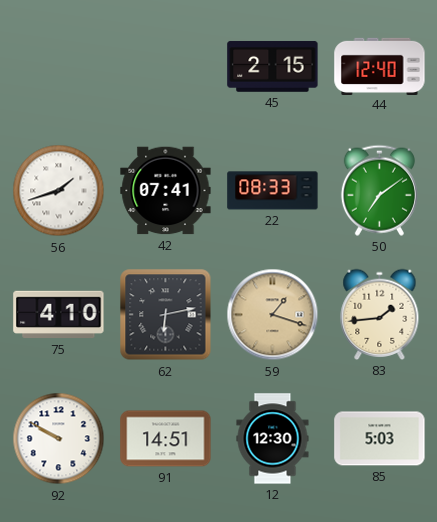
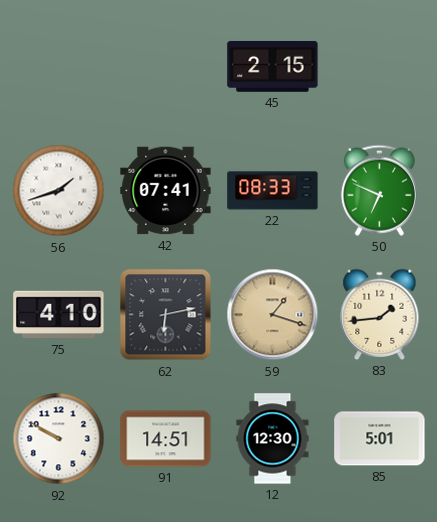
44: 12:40 -> none (380, 66)
50: 7:09 -> 6:49 (379, 190)
85: 5:03 -> 5:01 (380, 439)
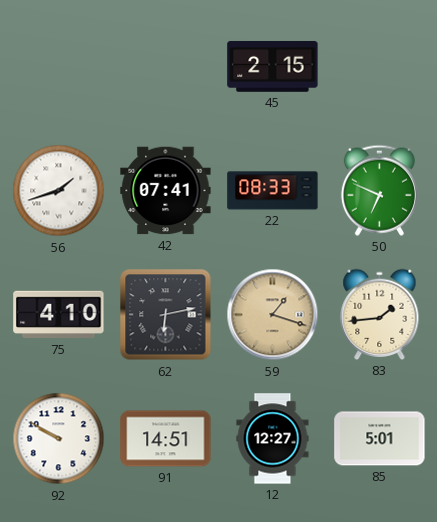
12: 12:30 -> 12:27 (273, 439)
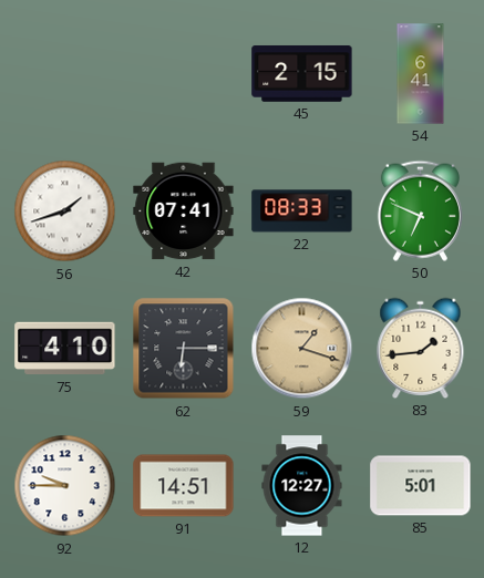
54: none -> 6:41 (421, 74)
62: 6:13 -> 6:15 (184, 349)
92: 9:50 -> 9:45 (65, 486)
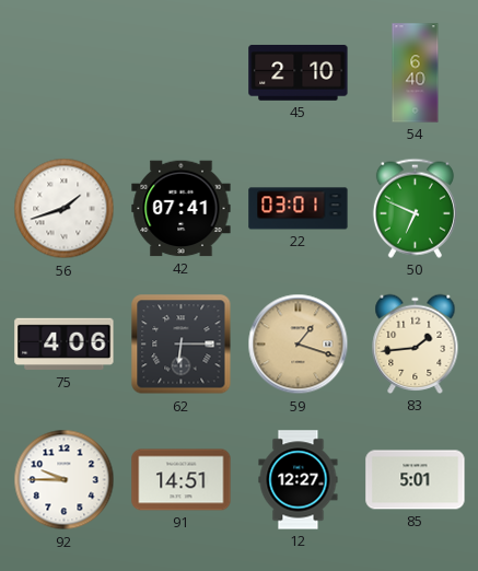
45: 2:15 -> 2:10 (299, 73)
54: 6:41 -> 6:40 (416, 73)
22: 08:33 -> 03:01 (299, 209)
75: 4:10 -> 4:06 (65, 345)
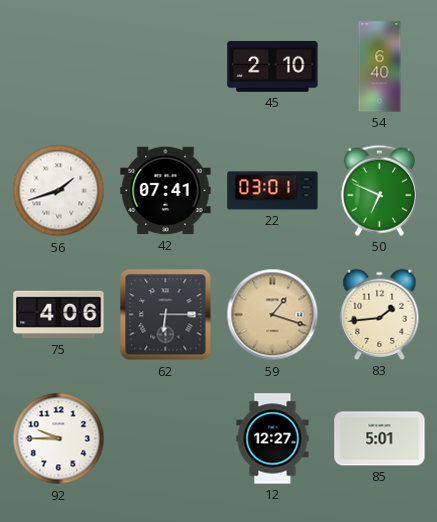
91: 14:51 -> none (182, 480)
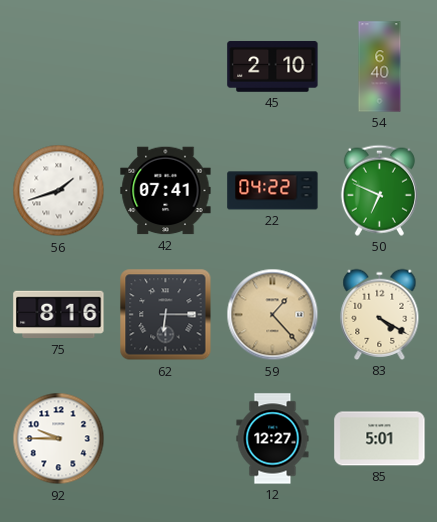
22: 03:01 -> 04:22 (273, 191)
75: 4:06 -> 8:16 (59, 315)
59: 1:18 -> 1:23 (273, 315)
83: 1:44 -> 4:20 (380, 314)
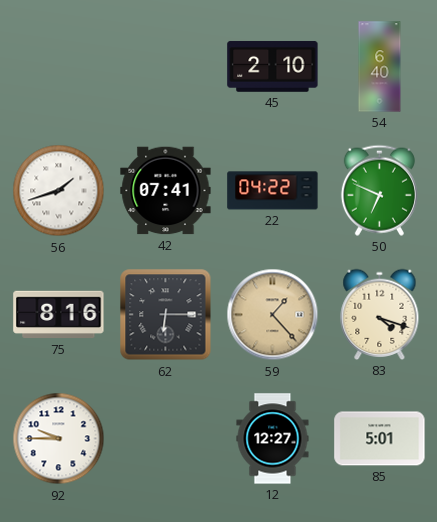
83: 4:20 -> 4:18 (380, 314)
